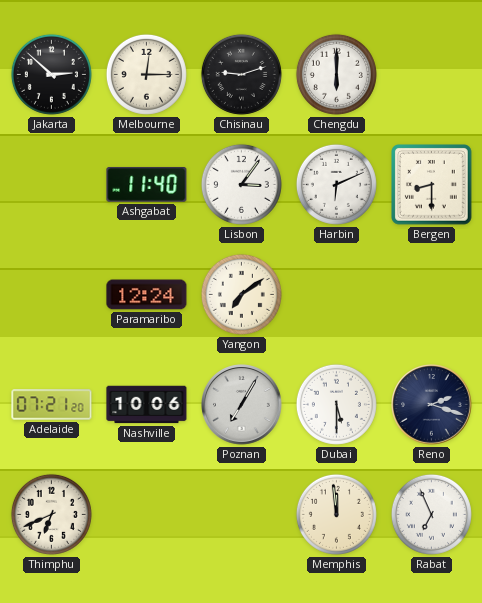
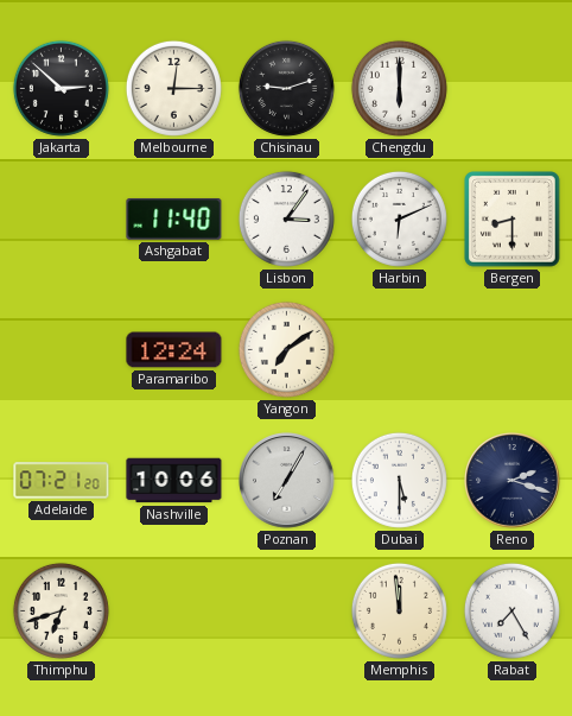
Thimphu: 6:41 -> 6:42 (61, 610)
Rabat: 6:56 -> 7:25 (511, 610)
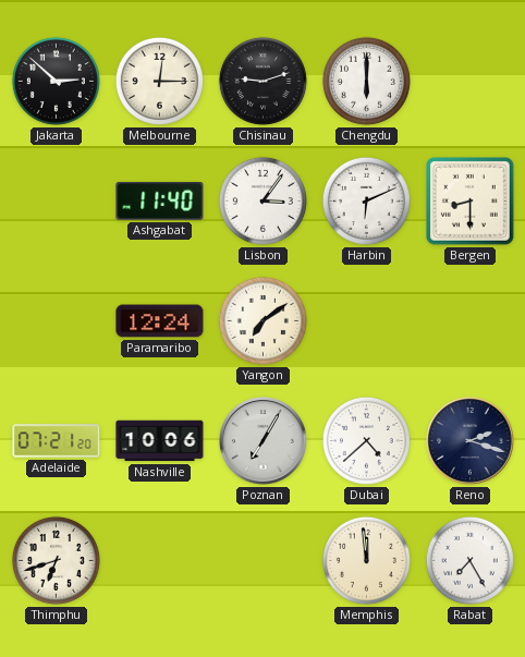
Dubai: 5:30 -> 4:38 (366, 440)
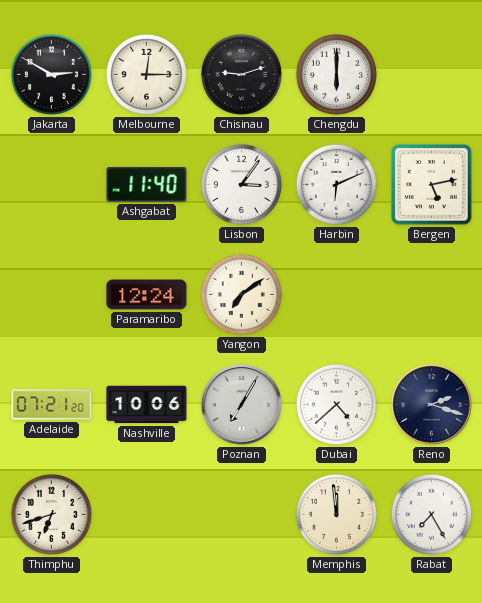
Jakarta: 2:52 -> 2:50 (51, 74)
Bergen: 8:30 -> 5:13 (432, 185)
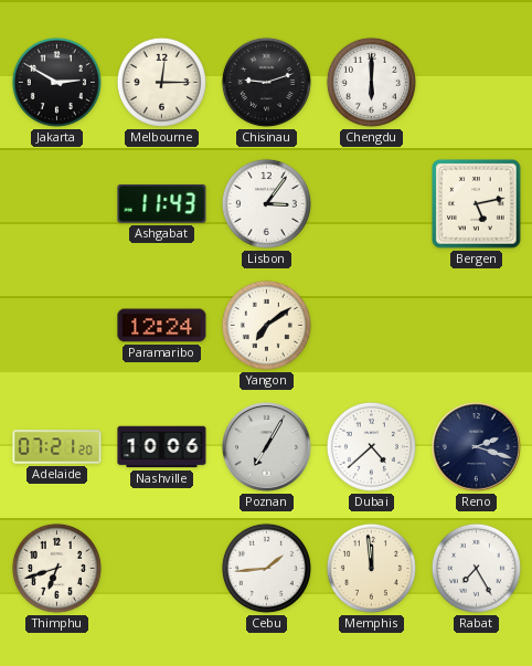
Ashgabat: 11:40 -> 11:43 (162, 203)
Harbin: 6:11 -> none (336, 184)
Cebu: none -> 1:44 (266, 568)
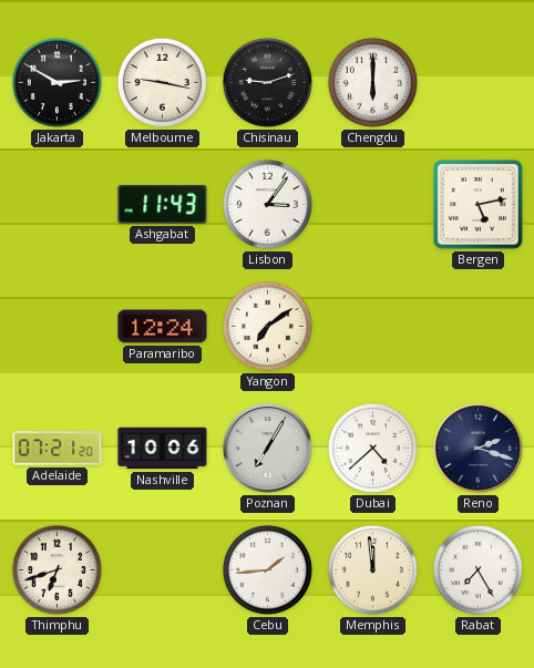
Melbourne: 12:15 -> 9:17 (162, 82)
